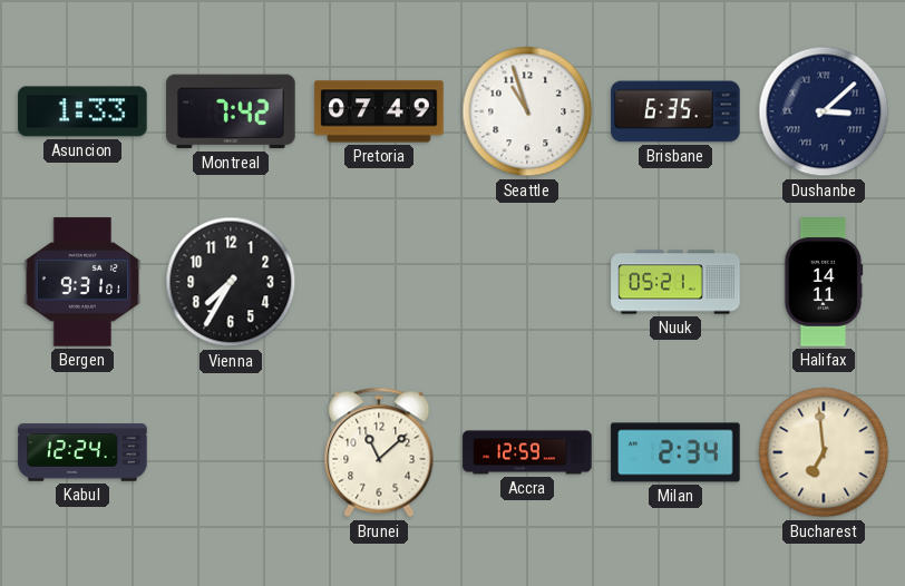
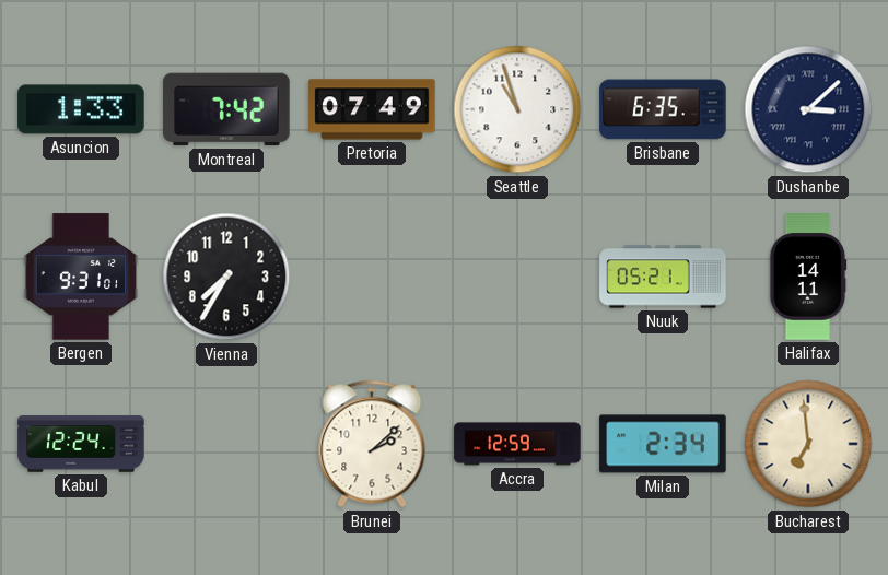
Brunei: 11:08 -> 2:08 (372, 444)
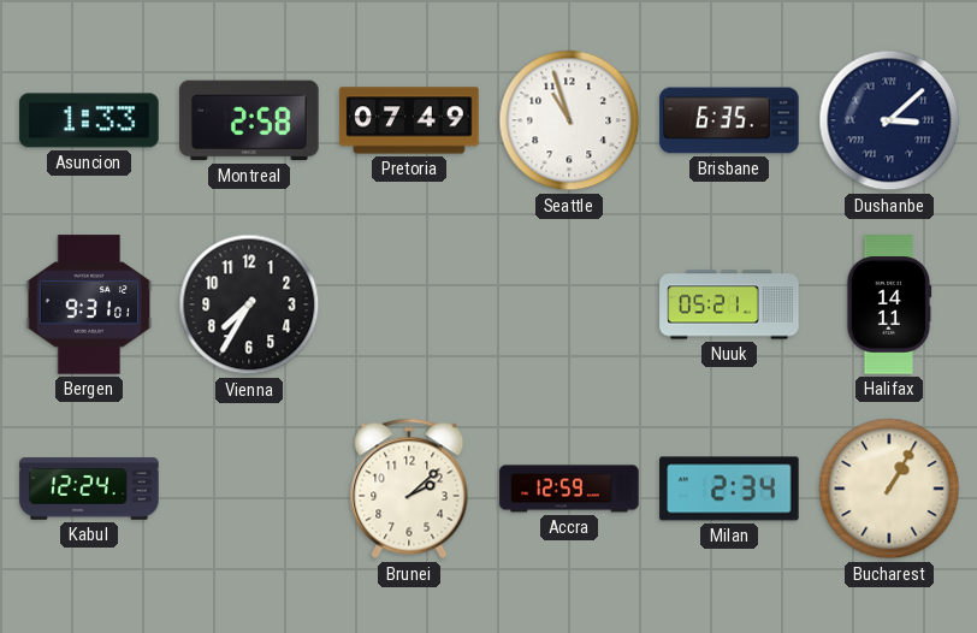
Montreal: 7:42 -> 2:58 (249, 120)
Bucharest: 6:59 -> 1:05 (889, 489)
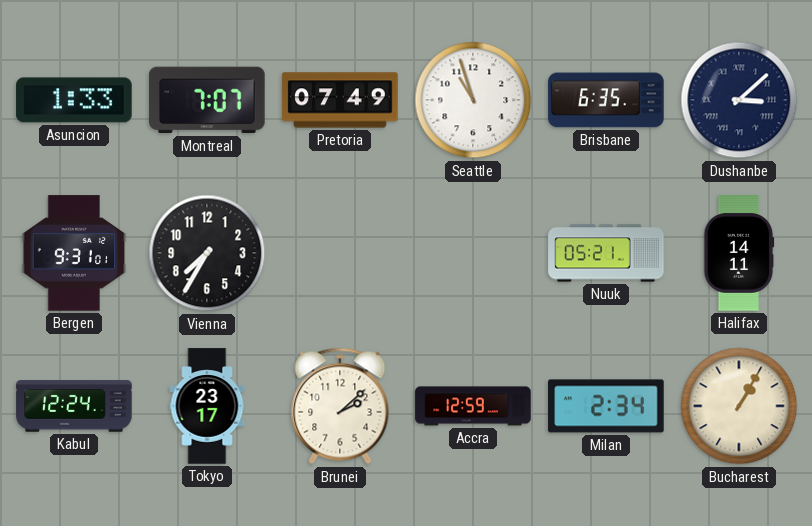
Montreal: 2:58 -> 7:07 (207, 100)
Tokyo: none -> 23:17 (207, 406)
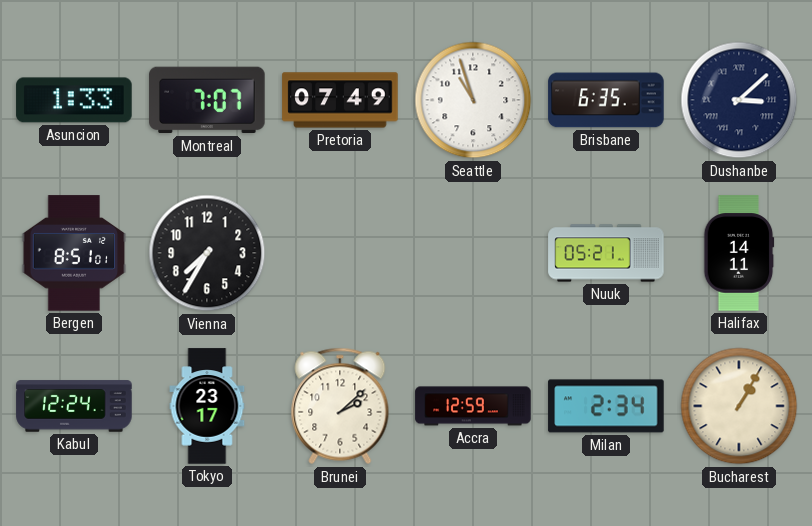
Bergen: 9:31 -> 8:51 (74, 253)
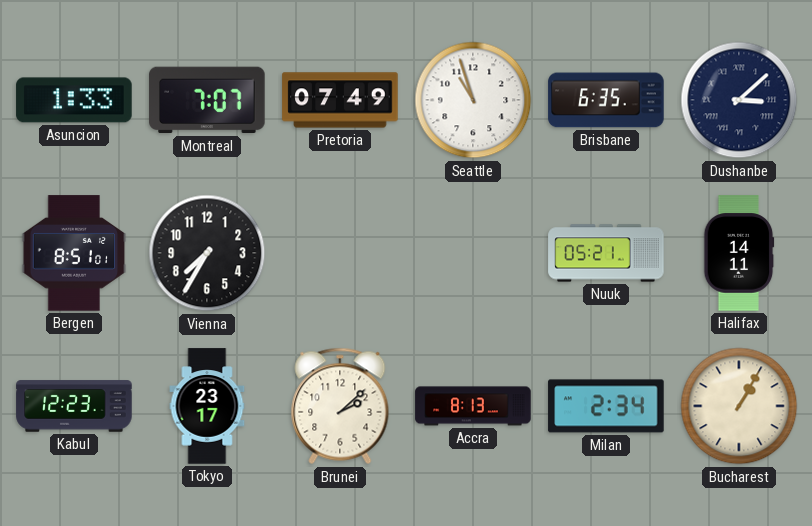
Kabul: 12:24 -> 12:23 (74, 406)
Accra: 12:59 -> 8:13 (473, 406)
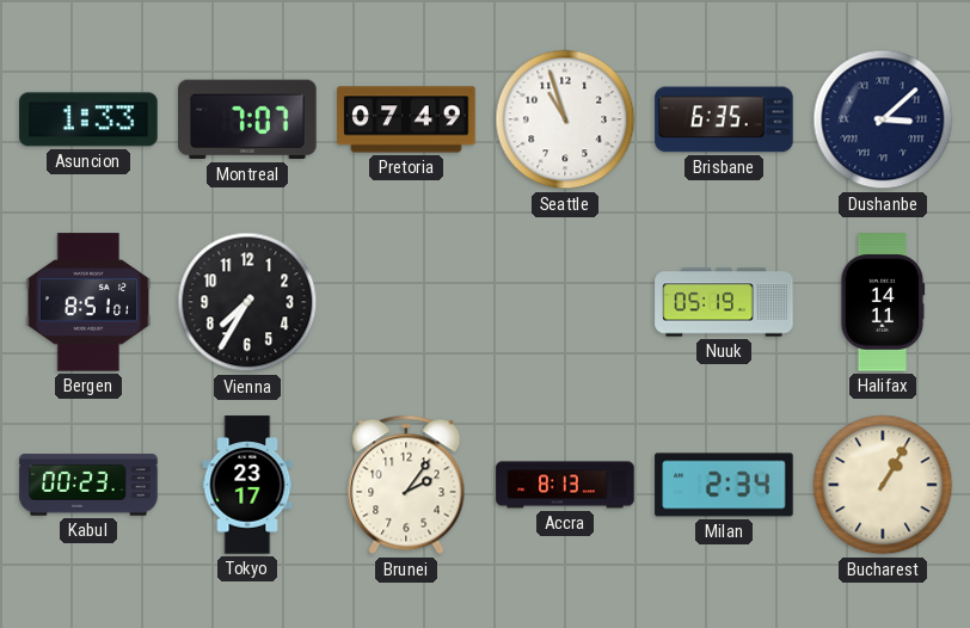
Nuuk: 05:21 -> 05:19 (724, 302)
Kabul: 12:23 -> 00:23 (88, 485)
Brunei: 2:08 -> 2:06 (406, 485)
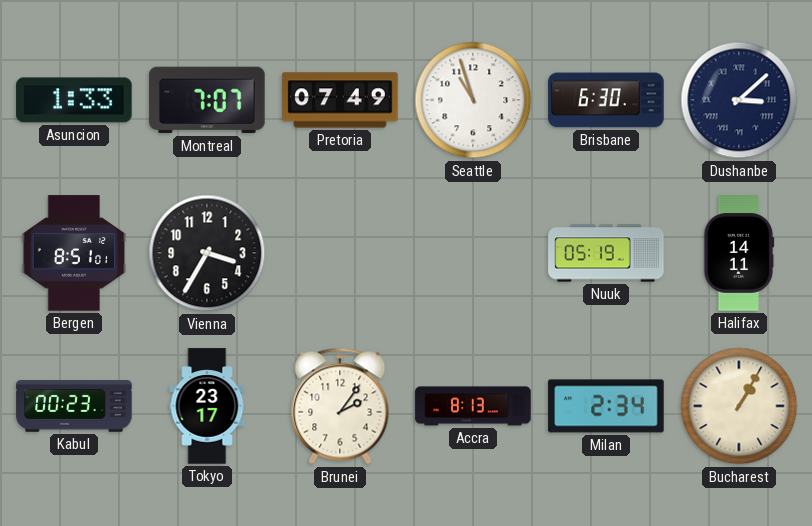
Brisbane: 6:35 -> 6:30 (606, 100)
Vienna: 7:35 -> 3:35 (207, 253)
